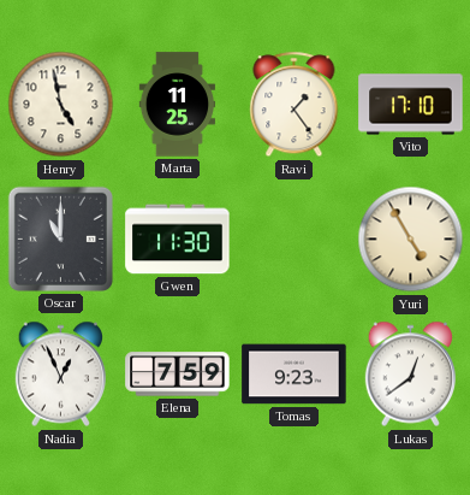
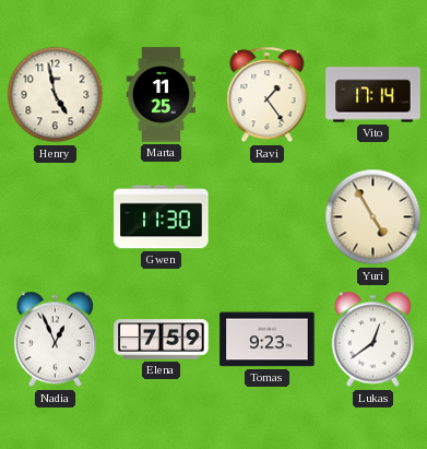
Vito: 17:10 -> 17:14 (373, 95)
Oscar: 11:00 -> none (60, 238)
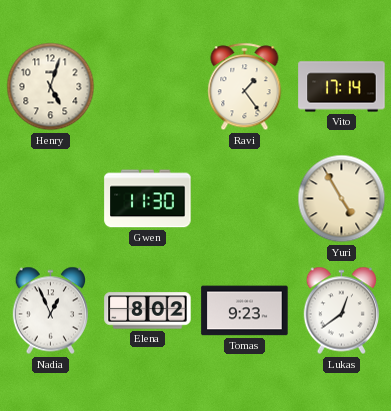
Henry: 4:58 -> 5:03 (51, 87)
Marta: 11:25 -> none (161, 95)
Elena: 7:59 -> 8:02 (148, 311)
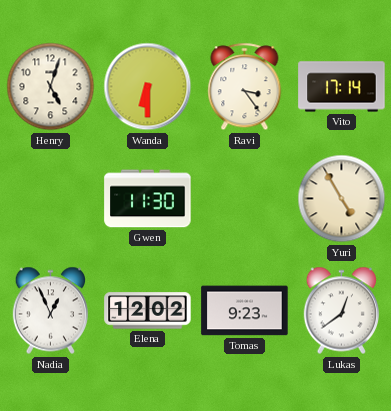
Wanda: none -> 6:30 (148, 87)
Ravi: 1:24 -> 3:24 (245, 87)
Elena: 8:02 -> 12:02 (148, 311)
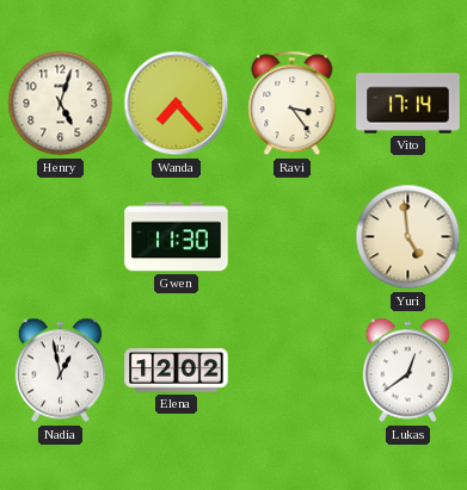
Wanda: 6:30 -> 7:23 (177, 104)
Yuri: 4:55 -> 4:59 (408, 237)
Nadia: 12:56 -> 12:58 (60, 371)
Tomas: 9:23 -> none (245, 311)
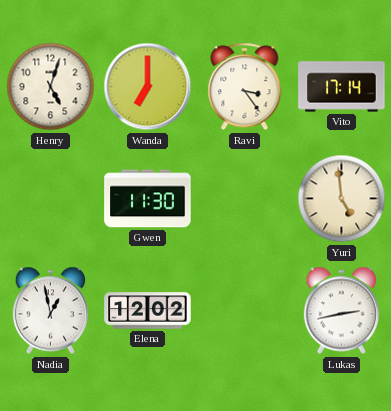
Wanda: 7:23 -> 7:00 (148, 87)
Lukas: 12:39 -> 2:43 (341, 311)
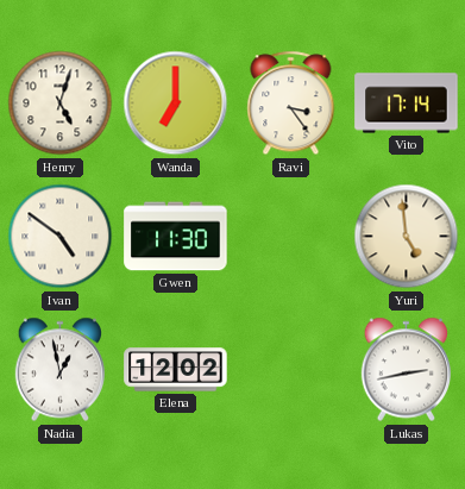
Ivan: none -> 4:51 (61, 237)
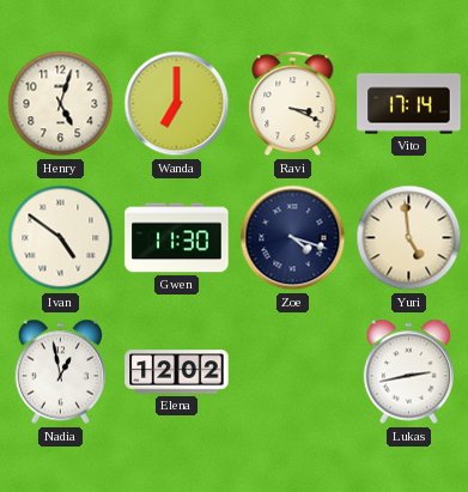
Ravi: 3:24 -> 3:19 (293, 104)
Zoe: none -> 4:18 (293, 238)
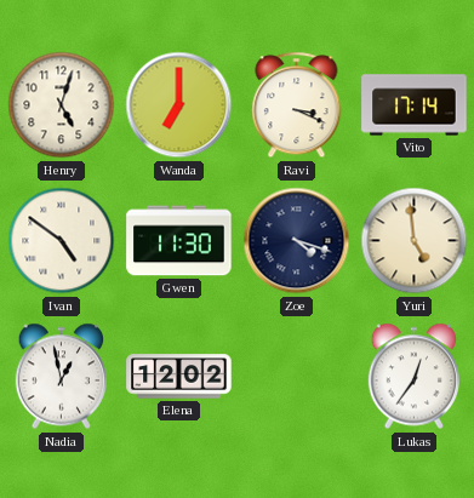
Lukas: 2:43 -> 12:36 (413, 377)
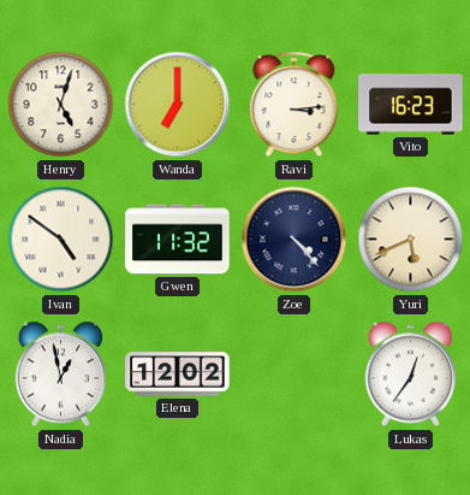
Ravi: 3:19 -> 3:14 (295, 105)
Vito: 17:14 -> 16:23 (411, 105)
Gwen: 11:30 -> 11:32 (178, 240)
Zoe: 4:18 -> 4:23 (295, 240)
Yuri: 4:59 -> 5:41 (411, 240)
